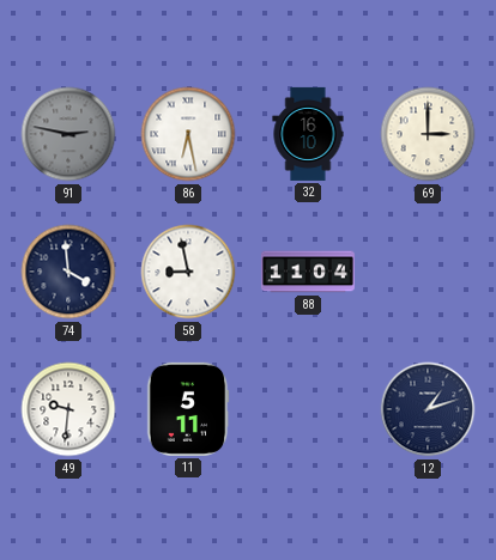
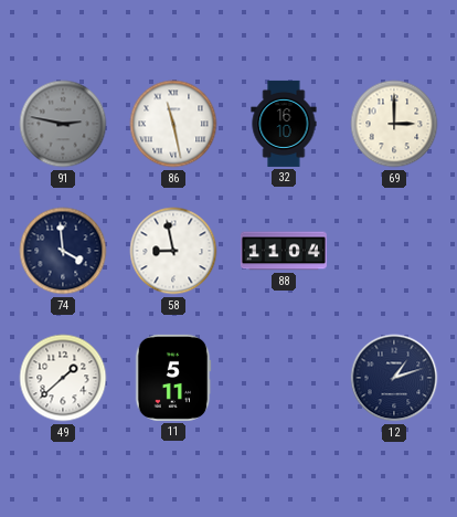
86: 6:28 -> 11:28 (173, 124)
49: 9:31 -> 1:38 (63, 378)
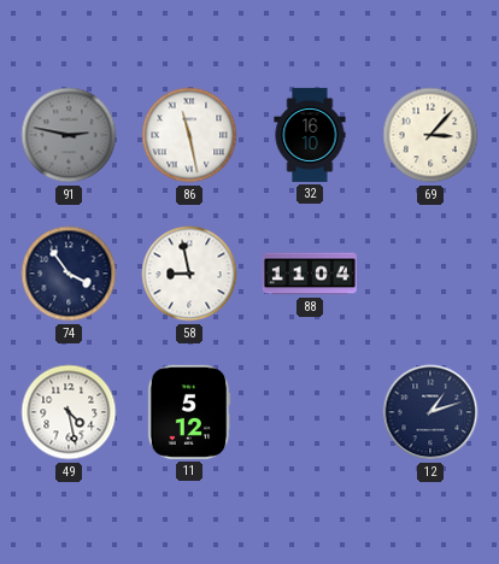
69: 3:00 -> 3:07 (430, 135)
74: 3:59 -> 3:54 (69, 274)
49: 1:38 -> 4:28 (69, 412)
11: 5:11 -> 5:12 (189, 412)
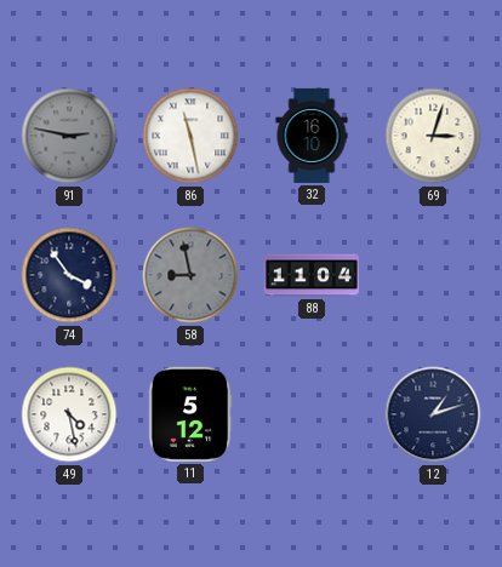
69: 3:07 -> 3:03 (433, 136)
58 dial: white -> grey (190, 275)
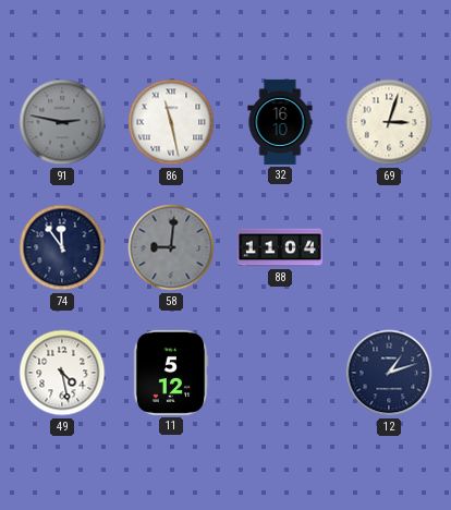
74: 3:54 -> 11:54 (62, 247)
58: 8:58 -> 9:01 (171, 247)
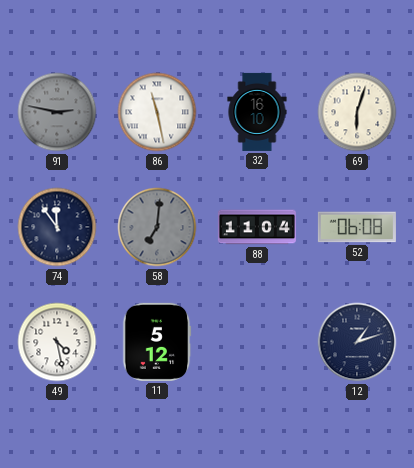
69: 3:03 -> 6:03 (357, 112)
58: 9:01 -> 7:01 (157, 227)
52: none -> 06:08 (357, 227)
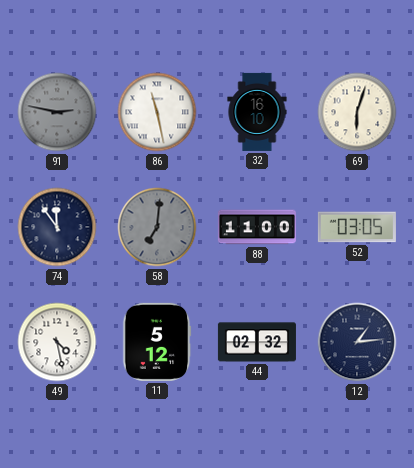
88: 11:04 -> 11:00 (257, 227)
52: 06:08 -> 03:05 (357, 227)
44: none -> 02:32 (257, 342)
12: 1:12 -> 1:14 (357, 342)
